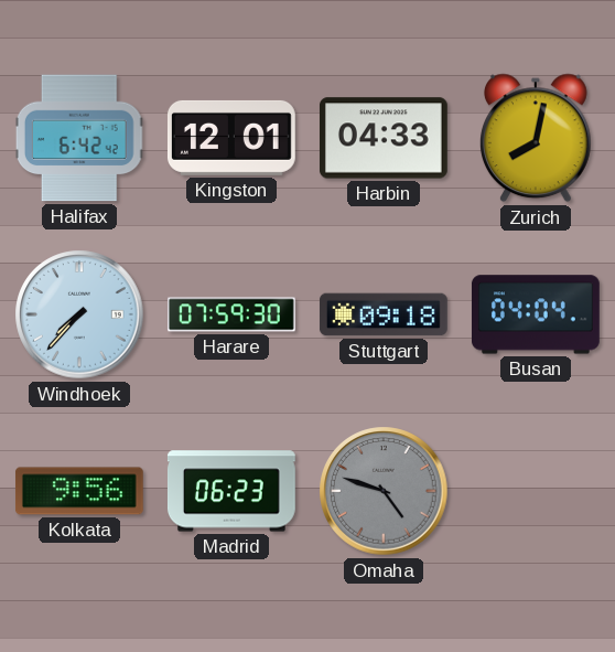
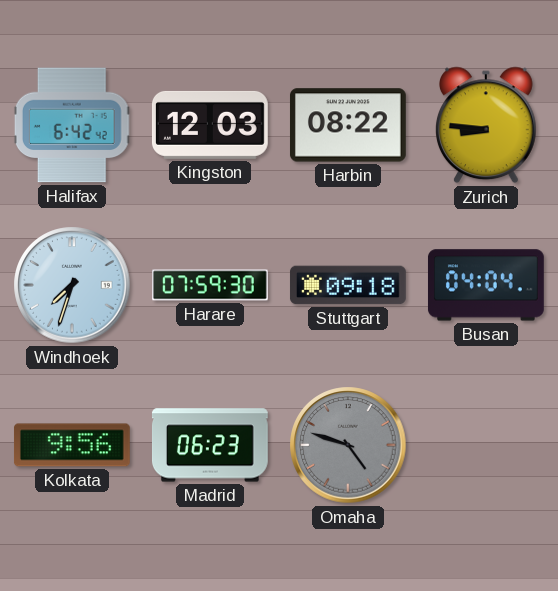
Kingston: 12:01 -> 12:03 (210, 125)
Harbin: 04:33 -> 08:22 (348, 125)
Zurich: 8:02 -> 8:46 (486, 125)
Windhoek: 7:37 -> 7:33 (72, 285)
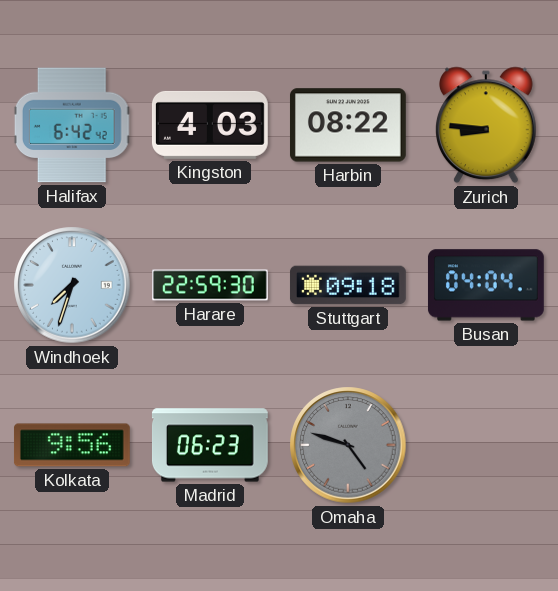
Kingston: 12:03 -> 4:03 (210, 125)
Harare: 07:59 -> 22:59 (211, 285)
